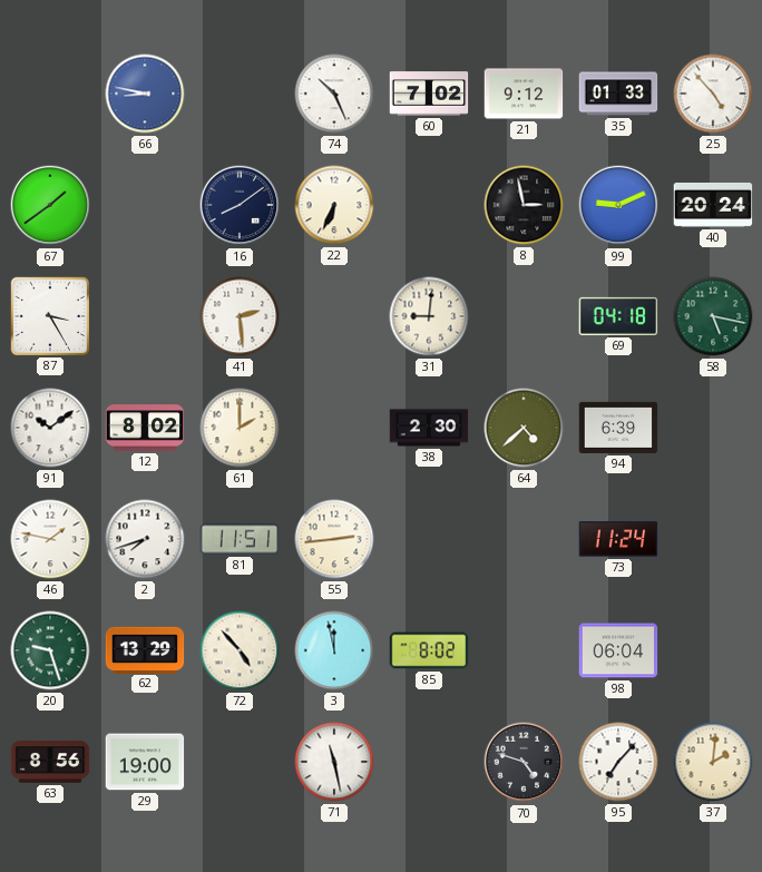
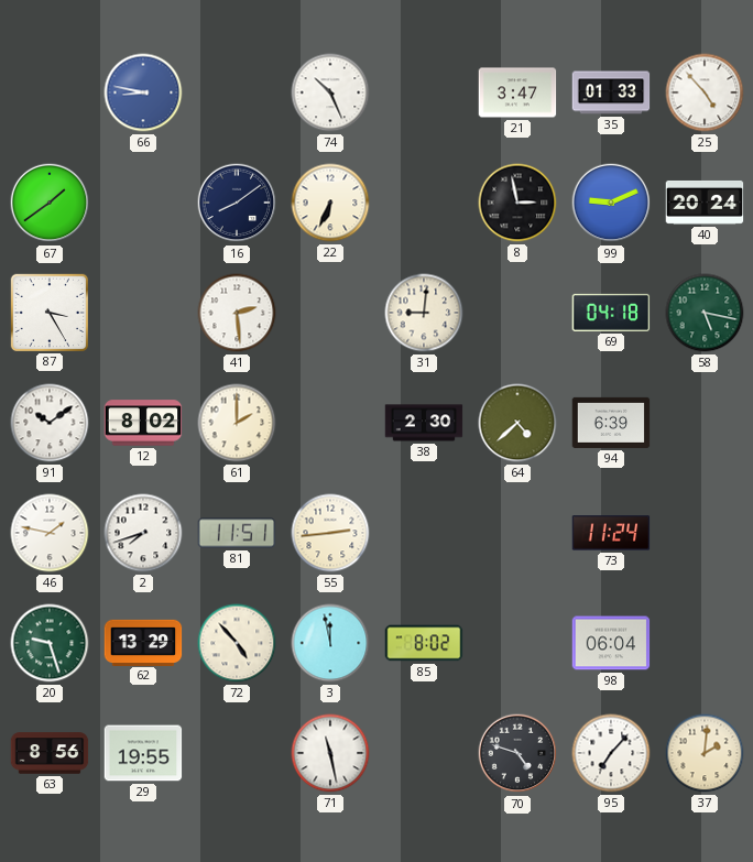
60: 7:02 -> none (429, 94)
21: 9:12 -> 3:47 (517, 92)
29: 19:00 -> 19:55 (143, 753)
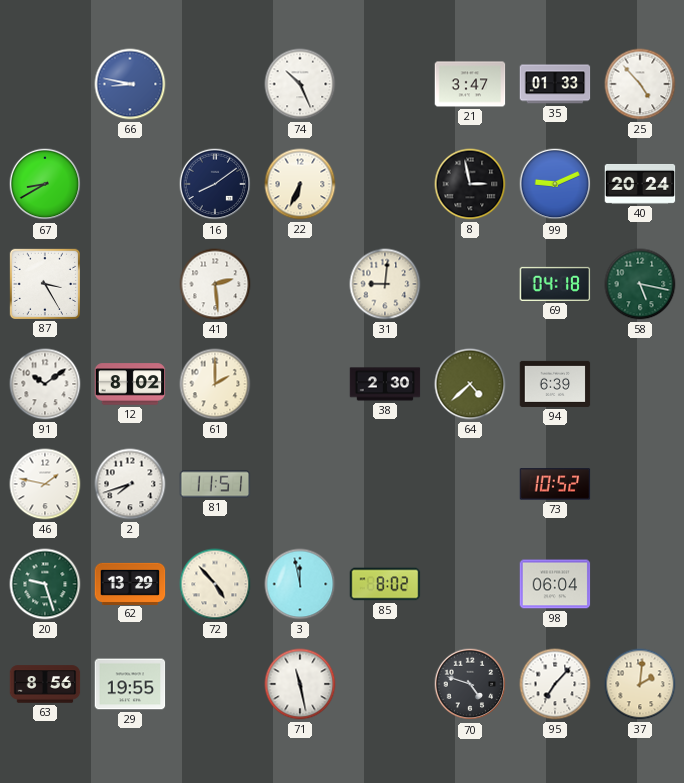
67: 1:39 -> 8:40 (45, 184)
55: 2:44 -> none (330, 533)
73: 11:24 -> 10:52 (555, 484)
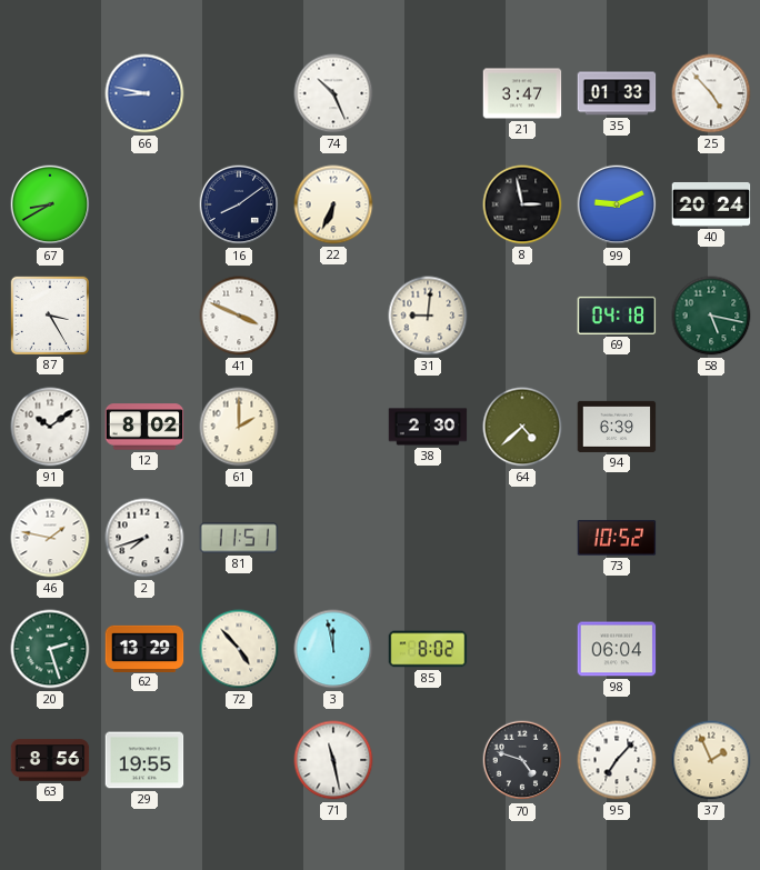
41: 2:29 -> 3:49 (239, 316)
20: 9:27 -> 2:27 (50, 649)
37: 2:01 -> 1:56 (711, 760)
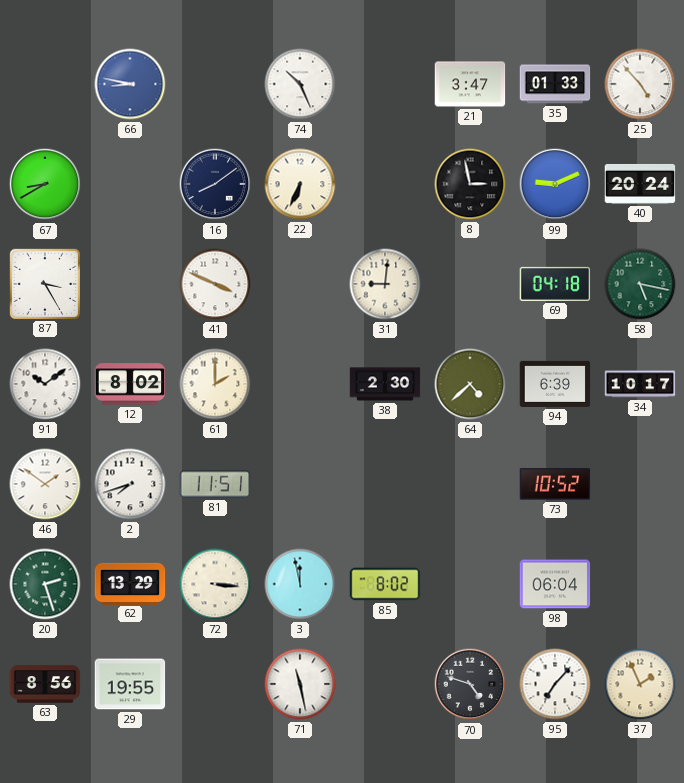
34: none -> 10:17 (640, 384)
46: 1:47 -> 1:51 (45, 484)
72: 4:53 -> 3:16 (215, 584)
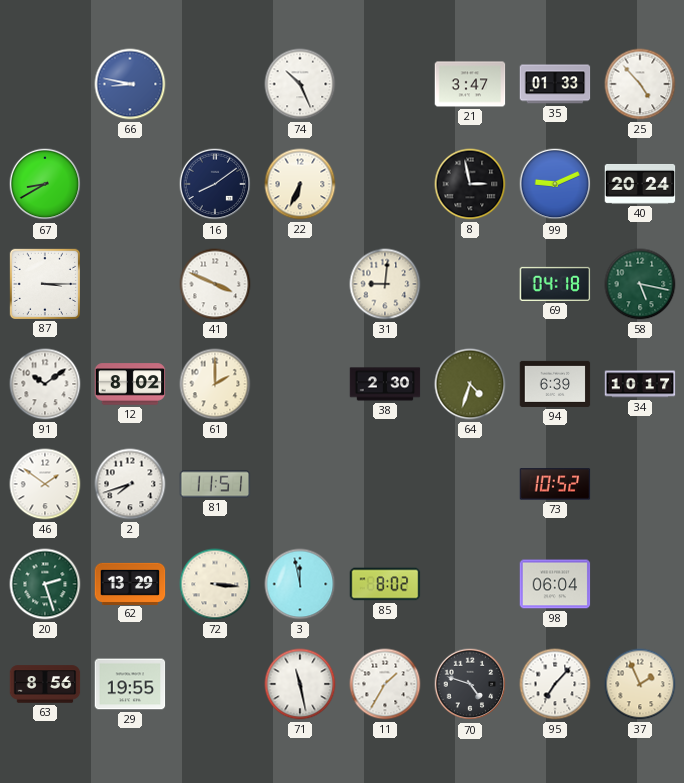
87: 3:25 -> 3:15 (44, 283)
64: 4:38 -> 4:33 (470, 384)
11: none -> 1:35 (385, 684)
